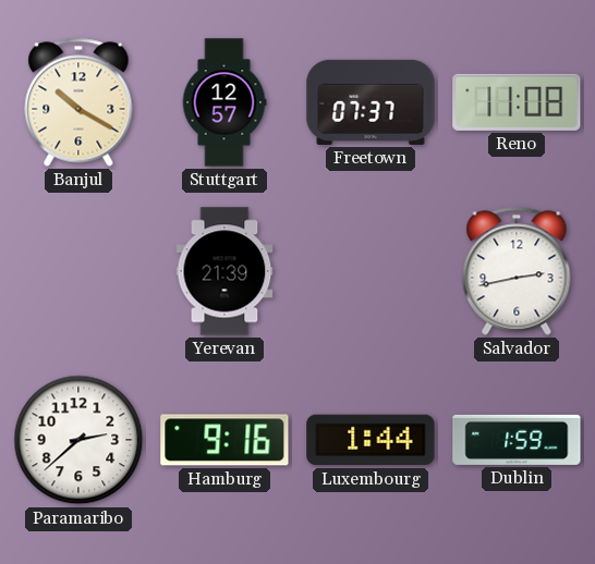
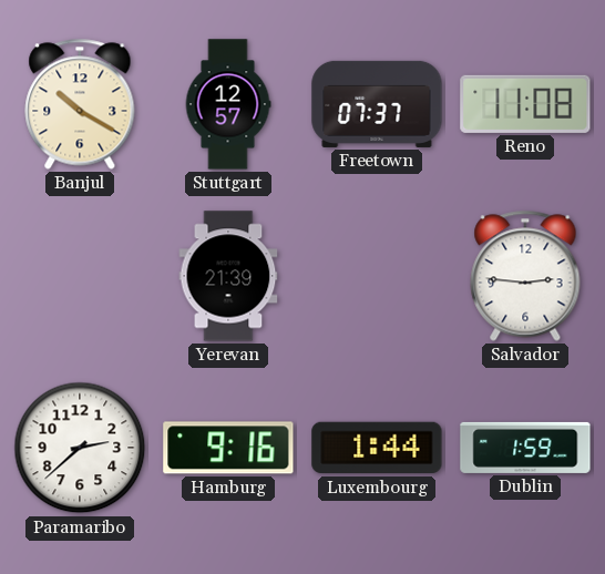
Salvador: 2:43 -> 2:46 (525, 276)
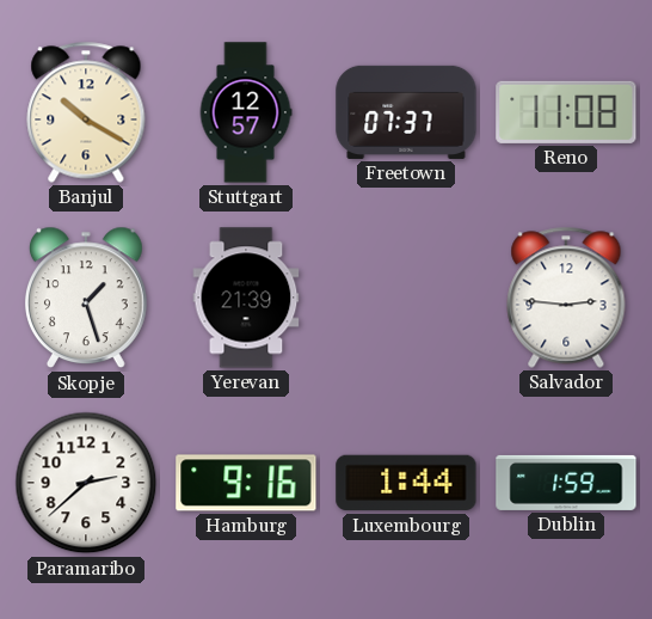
Skopje: none -> 1:27 (86, 298)
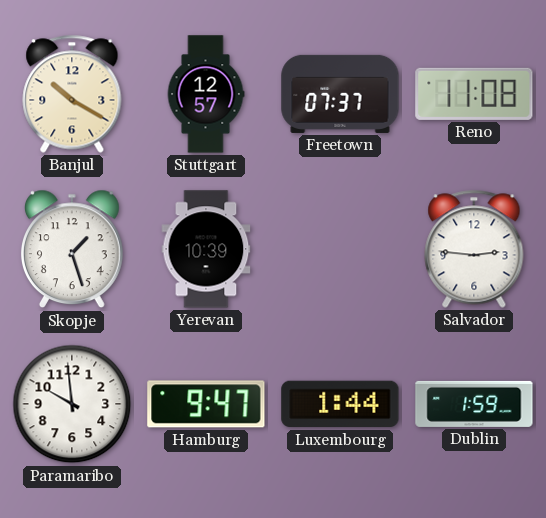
Yerevan: 21:39 -> 10:39 (206, 249)
Paramaribo: 2:38 -> 9:59 (72, 404)
Hamburg: 9:16 -> 9:47 (206, 404)
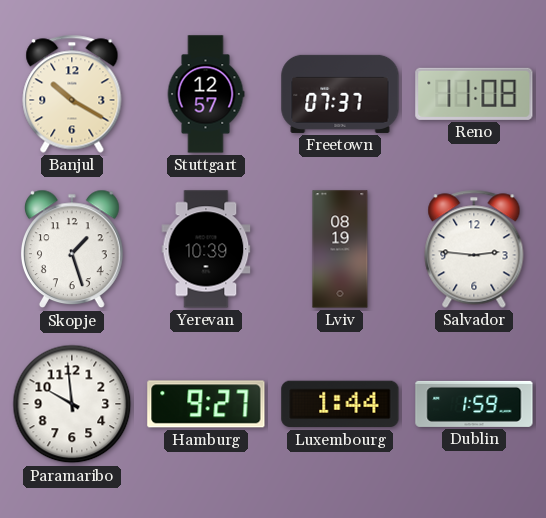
Lviv: none -> 08:19 (340, 249)
Hamburg: 9:47 -> 9:27 (206, 404)
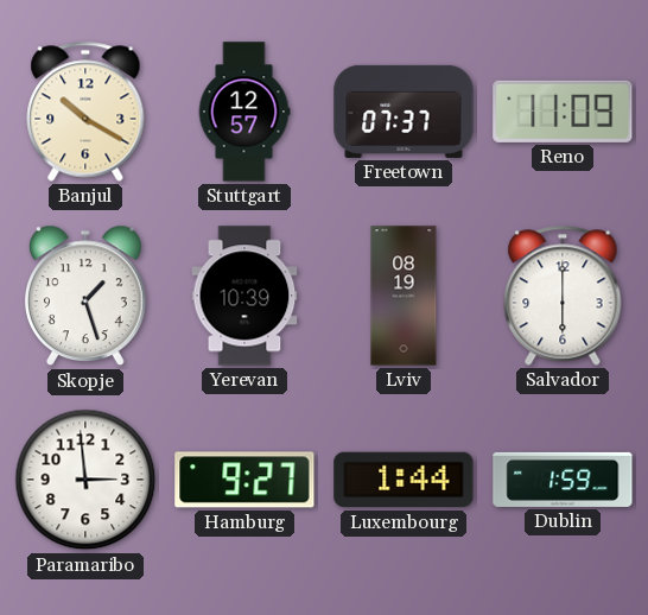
Reno: 11:08 -> 11:09 (563, 112)
Salvador: 2:46 -> 6:00 (563, 296)
Paramaribo: 9:59 -> 2:59 (85, 480)
